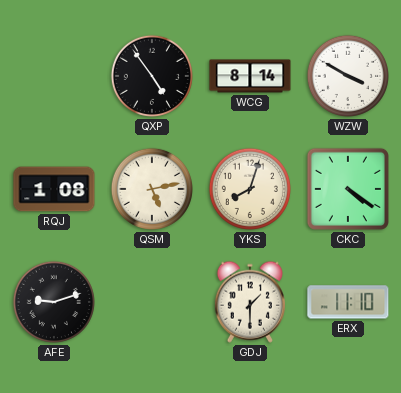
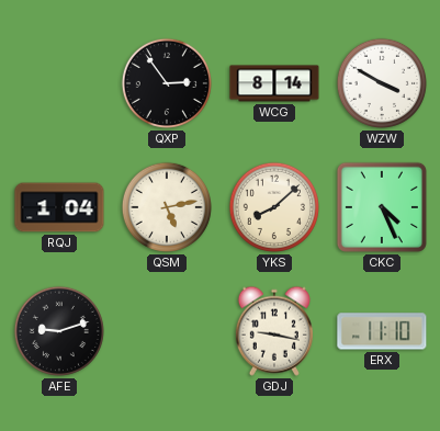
QXP: 4:54 -> 2:54 (167, 83)
RQJ: 1:08 -> 1:04 (59, 207)
YKS: 8:03 -> 8:08 (274, 207)
CKC: 4:21 -> 4:26 (382, 207)
GDJ: 1:30 -> 9:17 (274, 331)
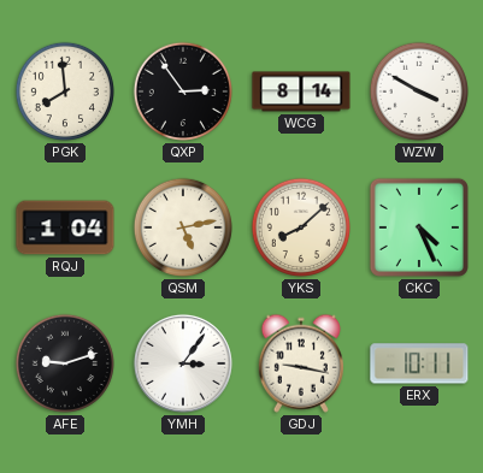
PGK: none -> 7:59 (65, 91)
YMH: none -> 3:06 (183, 363)
ERX: 11:10 -> 10:11 (419, 363)
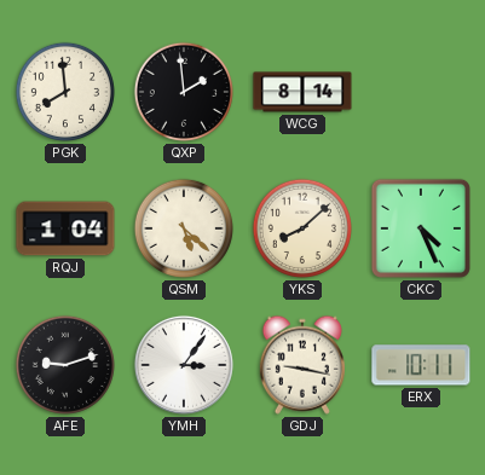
QXP: 2:54 -> 1:59 (184, 92)
WZW: 3:50 -> none (419, 91)
QSM: 5:13 -> 5:22 (184, 228)
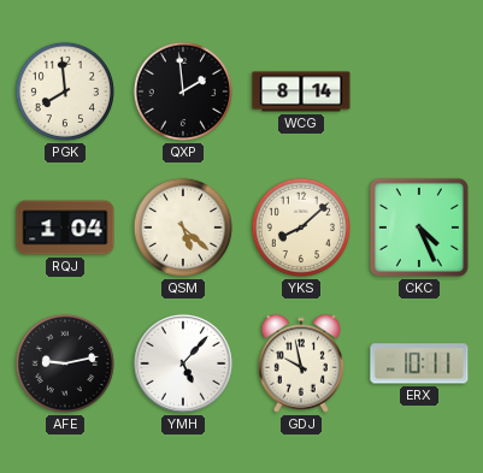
AFE: 9:12 -> 9:13 (65, 363)
YMH: 3:06 -> 5:07 (183, 363)
GDJ: 9:17 -> 9:58 (301, 363)
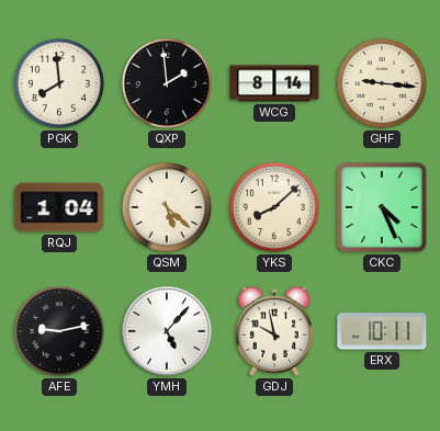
GHF: none -> 9:16 (382, 83)
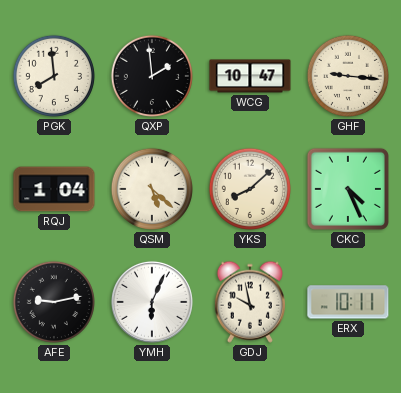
WCG: 8:14 -> 10:47 (250, 76)
YMH: 5:07 -> 6:04 (152, 302)
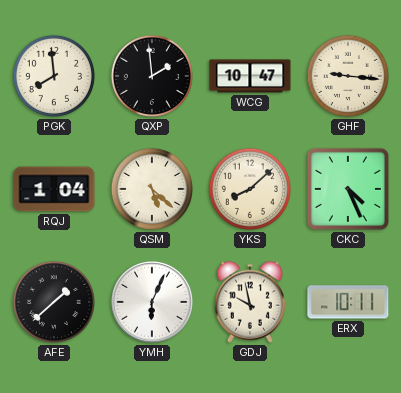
AFE: 9:13 -> 1:38 (54, 302)
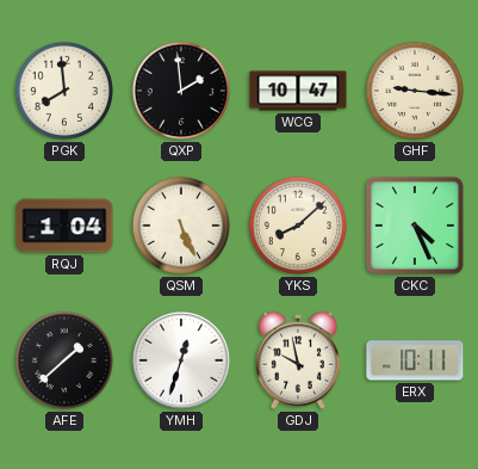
QSM: 5:22 -> 5:26 (181, 226)
YMH: 6:04 -> 12:33 (181, 360)
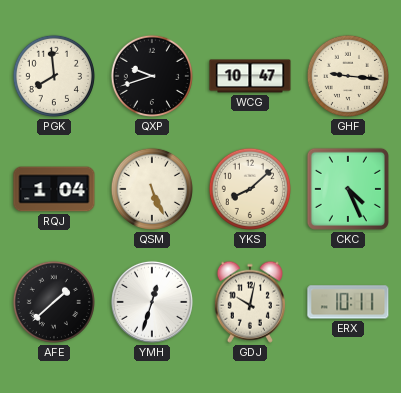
QXP: 1:59 -> 9:42 (152, 76)
GDJ: 9:58 -> 10:02 (250, 302)
